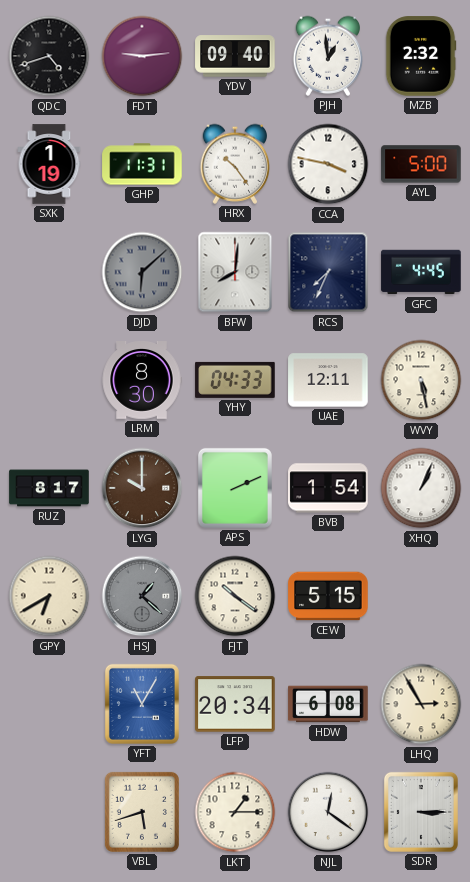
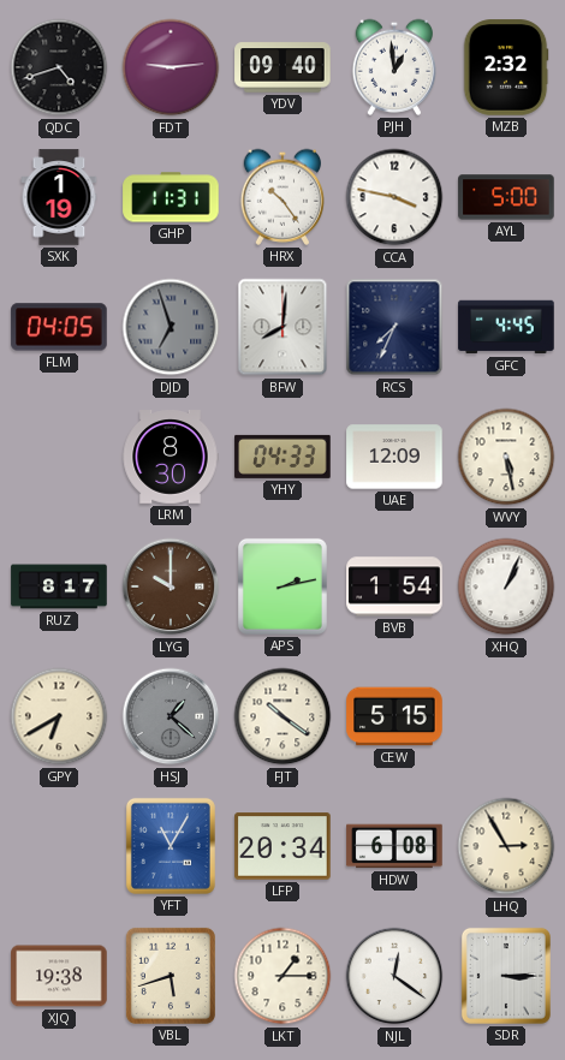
FLM: none -> 04:05 (59, 327)
DJD: 6:08 -> 6:57 (171, 327)
UAE: 12:11 -> 12:09 (394, 457)
APS: 2:11 -> 2:13 (282, 586)
XJQ: none -> 19:38 (59, 976)
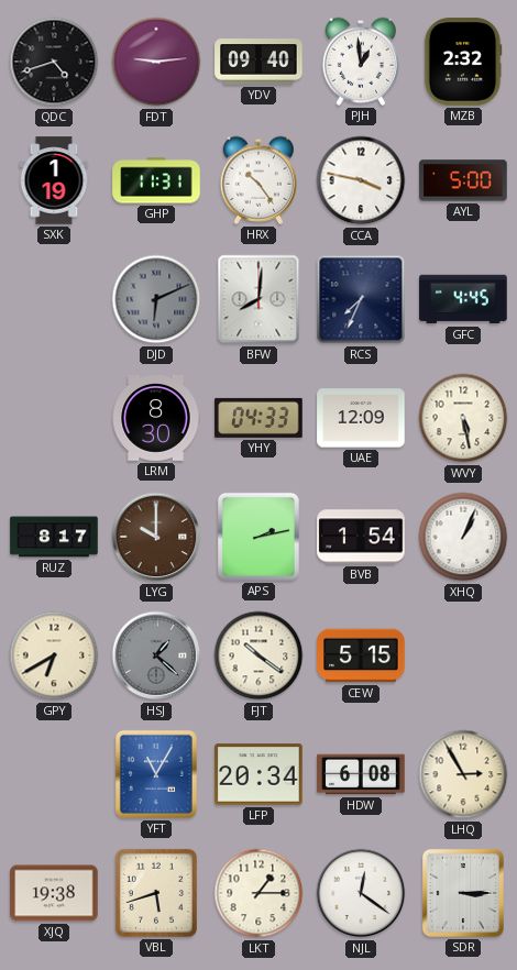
FLM: 04:05 -> none (59, 327)
DJD: 6:57 -> 6:11 (156, 299)
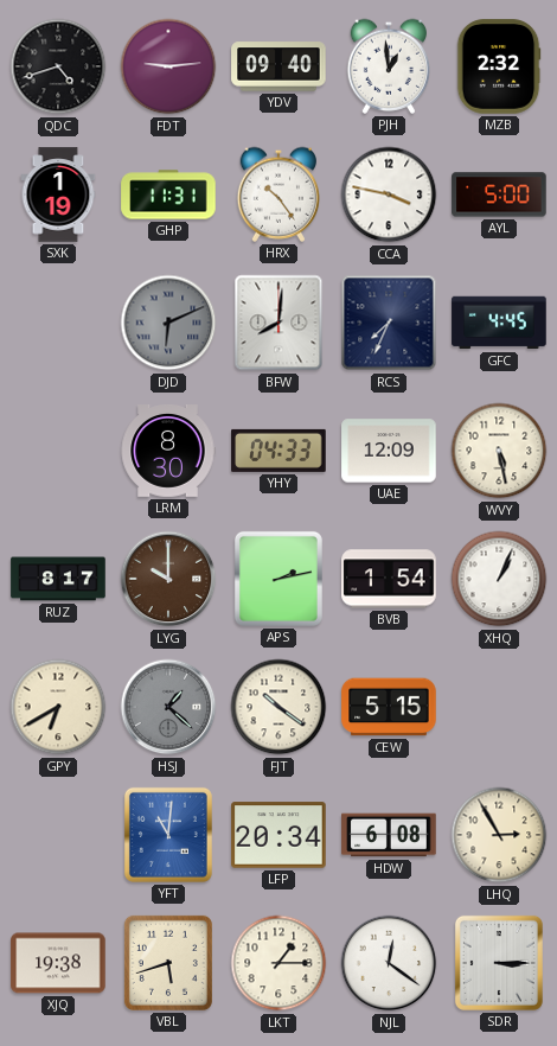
YFT: 11:05 -> 11:01 (168, 835)
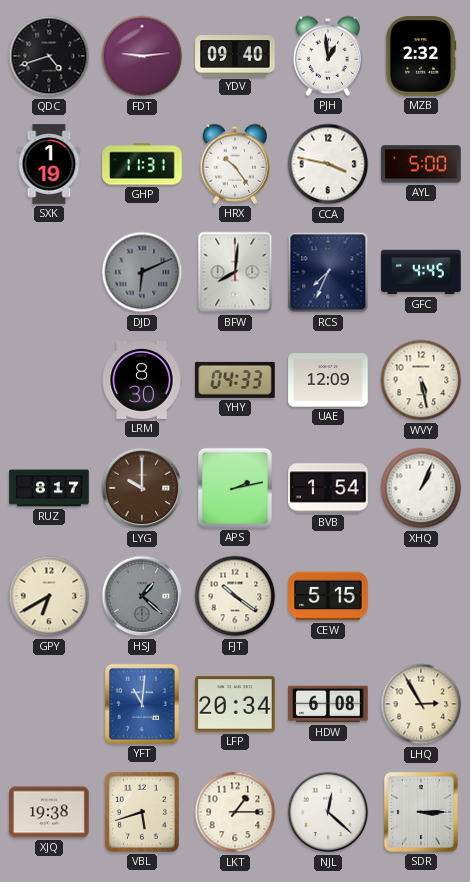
NJL: 12:21 -> 12:22 (328, 812)
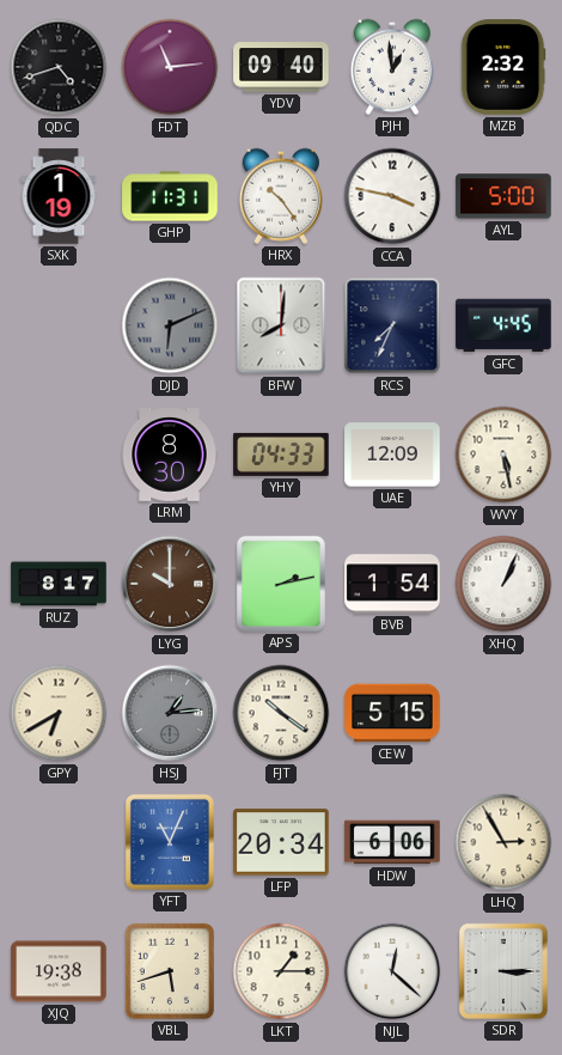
FDT: 9:14 -> 11:14 (170, 67)
HSJ: 1:22 -> 1:14 (170, 713)
YFT: 11:01 -> 11:04 (170, 842)
HDW: 6:08 -> 6:06 (392, 842)
